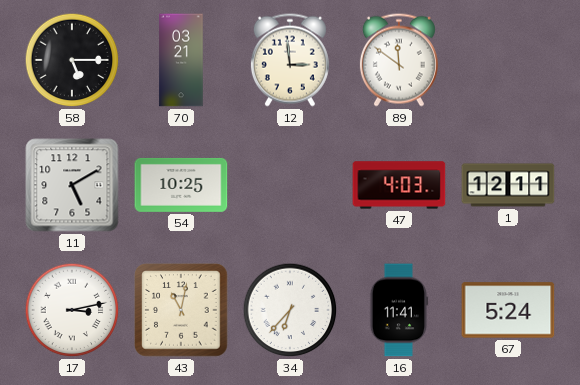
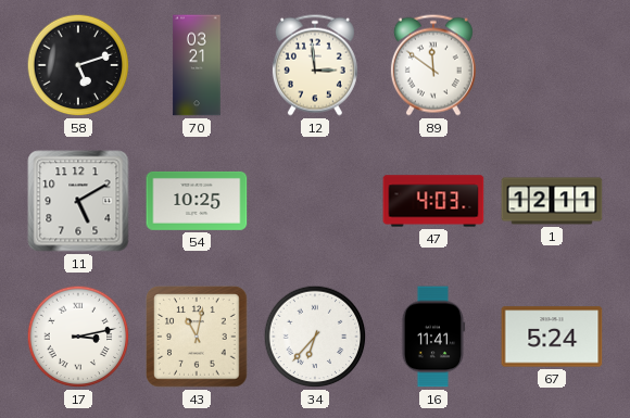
58: 5:15 -> 5:12 (78, 65)
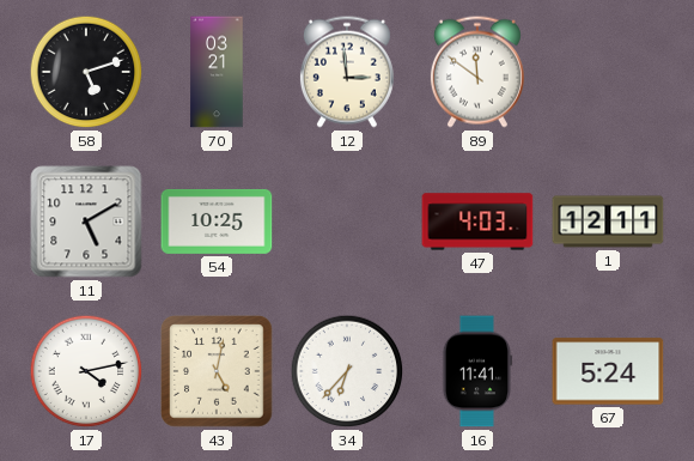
17: 3:13 -> 4:13 (86, 371)
43: 11:02 -> 5:02 (217, 371)
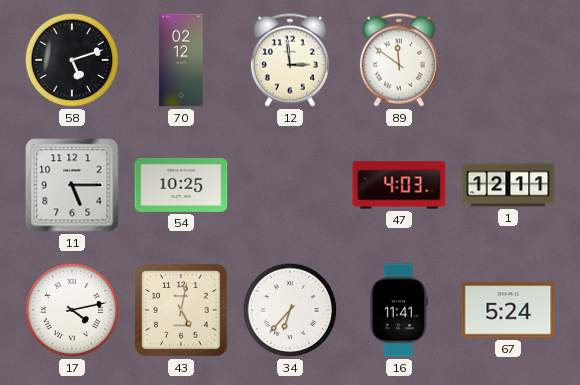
70: 03:21 -> 02:12 (181, 60)
11: 5:10 -> 5:15 (72, 185)
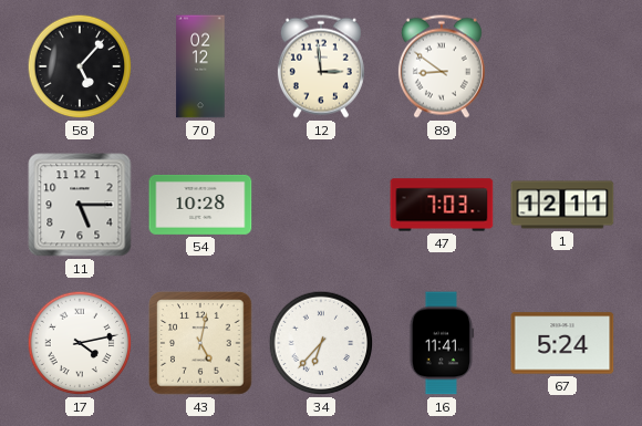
58: 5:12 -> 5:07 (80, 66)
89: 11:51 -> 8:51 (442, 66)
54: 10:25 -> 10:28 (200, 205)
47: 4:03 -> 7:03 (442, 205)
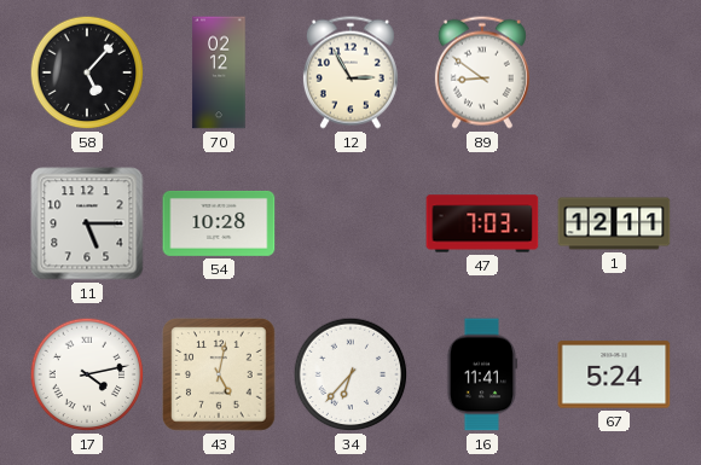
12: 2:59 -> 2:55 (350, 72)
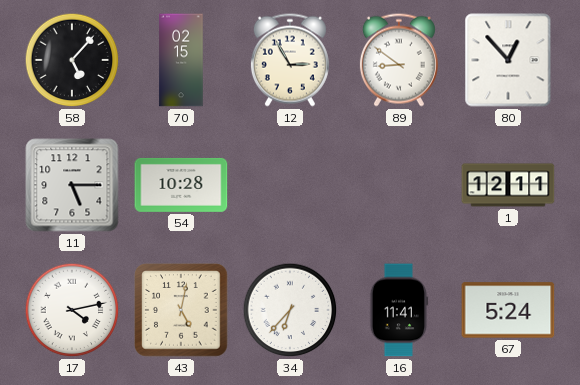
70: 02:12 -> 02:15 (181, 60)
80: none -> 12:53 (508, 60)
47: 7:03 -> none (482, 223)
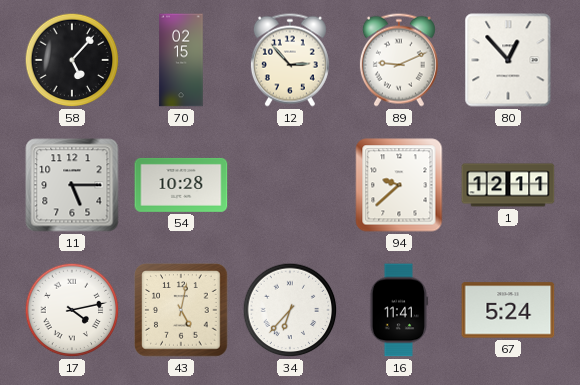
12: 2:55 -> 2:53 (290, 60)
89: 8:51 -> 9:11 (399, 60)
94: none -> 9:38 (399, 185)
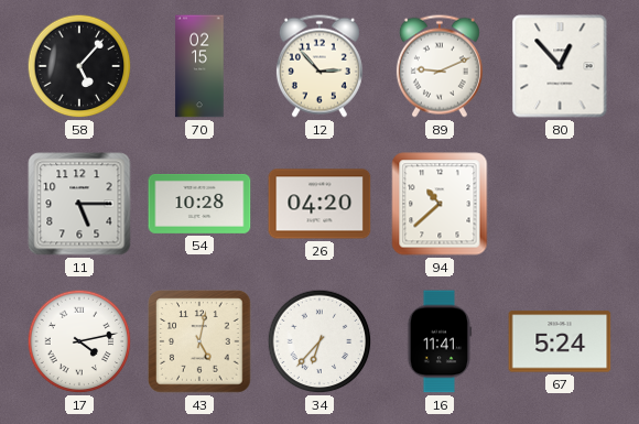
26: none -> 04:20 (319, 204)
94: 9:38 -> 10:38 (440, 204)
1: 12:11 -> none (508, 185)
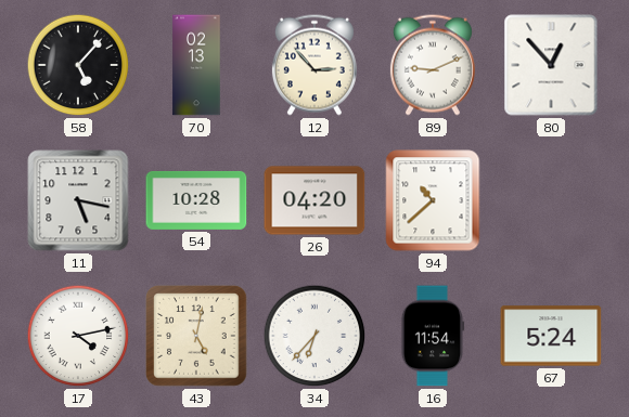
70: 02:15 -> 02:13 (196, 65)
11: 5:15 -> 5:17 (78, 200)
16: 11:41 -> 11:54 (433, 336)
